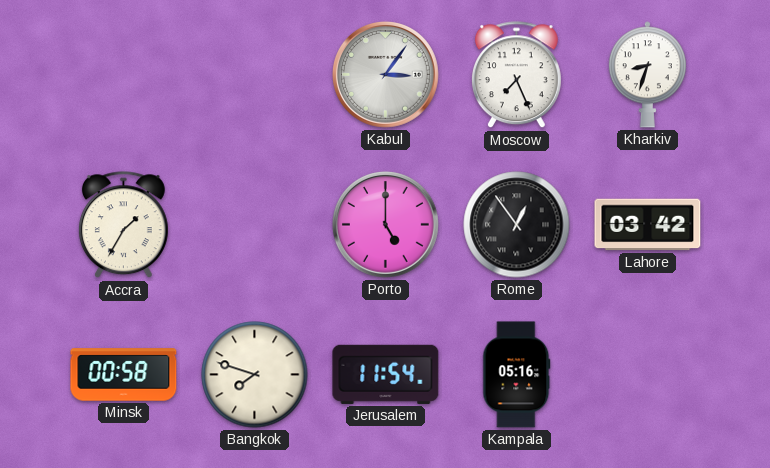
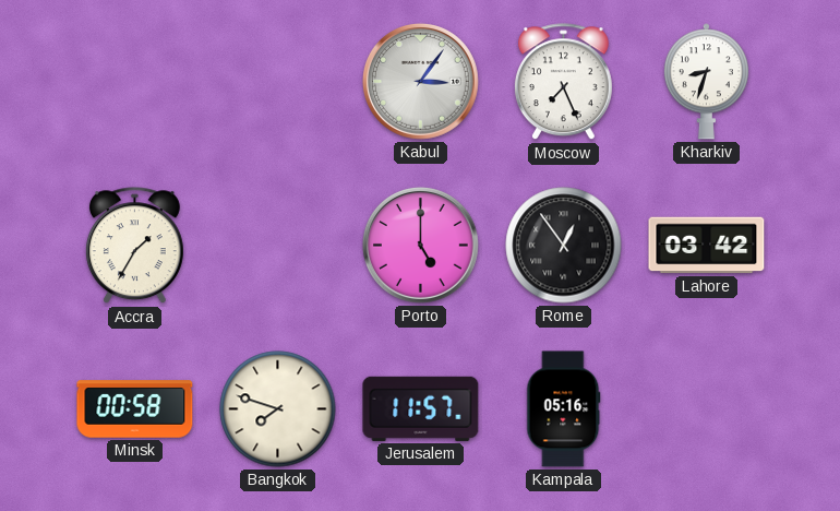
Jerusalem: 11:54 -> 11:57 (421, 408)
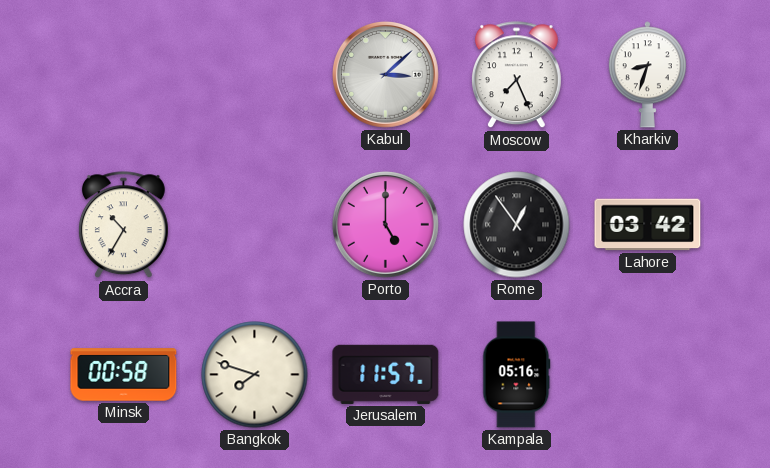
Kabul: 3:06 -> 3:08 (386, 75)
Accra: 1:35 -> 10:35 (123, 225)
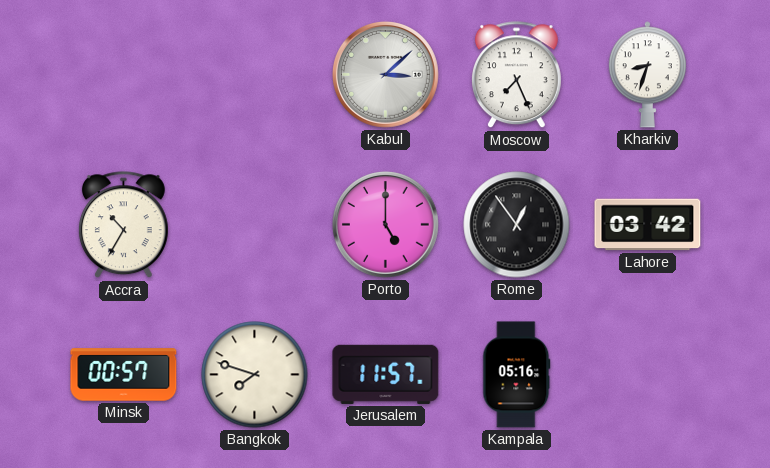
Minsk: 00:58 -> 00:57 (124, 375)
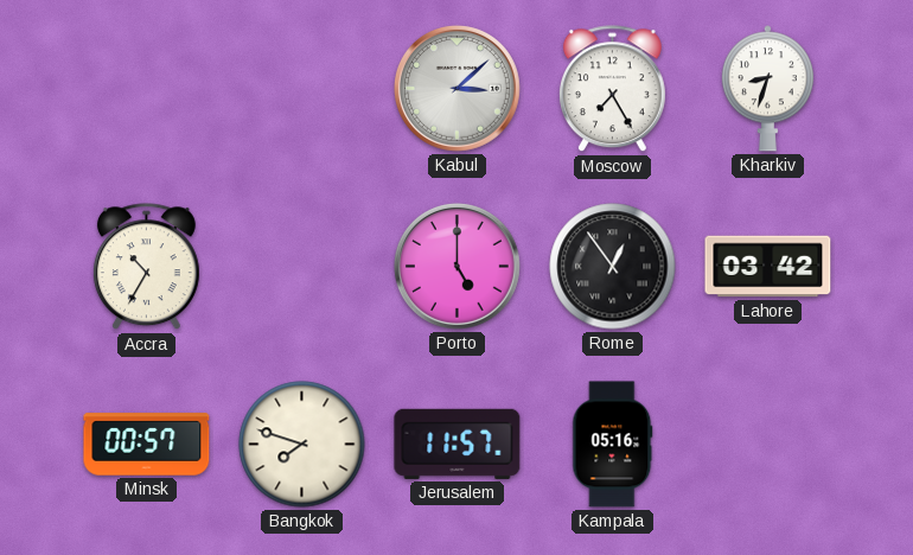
Moscow: 7:26 -> 7:25 (612, 89)
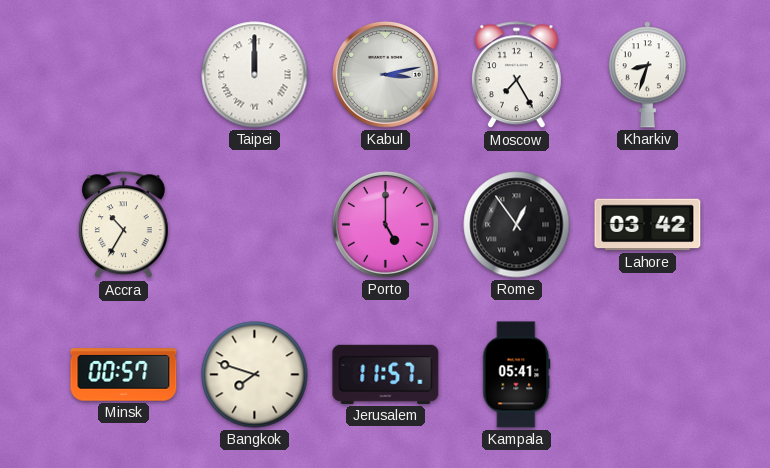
Taipei: none -> 12:00 (255, 75)
Kabul: 3:08 -> 3:13 (386, 75)
Kampala: 05:16 -> 05:41 (517, 375)
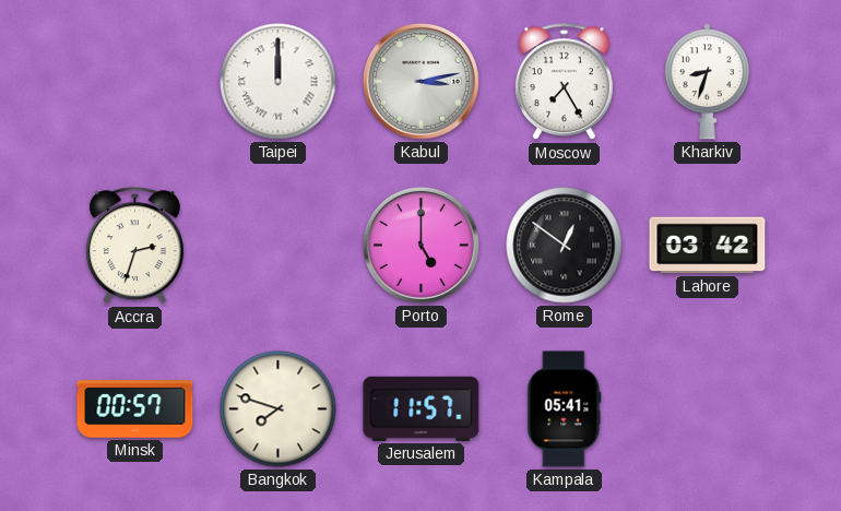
Accra: 10:35 -> 2:33 (134, 246)
Rome: 12:54 -> 12:51 (565, 246)
